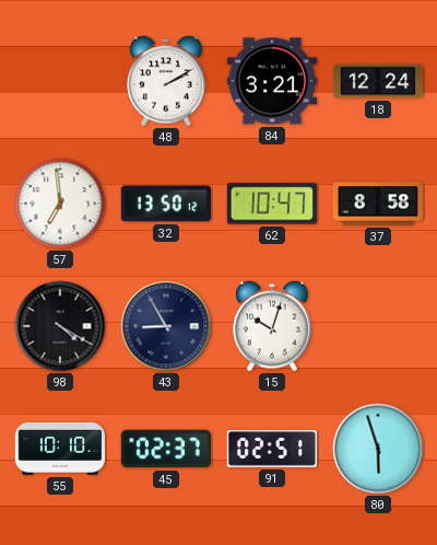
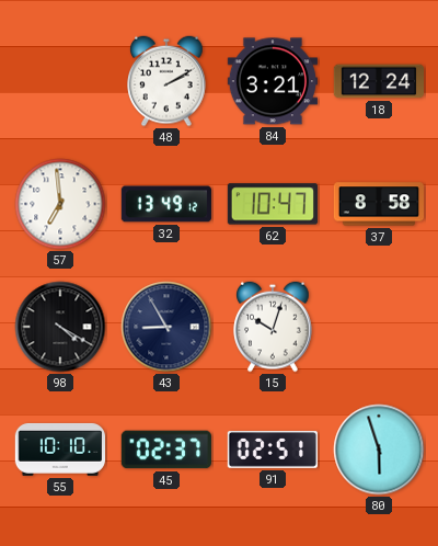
32: 13:50 -> 13:49 (165, 204)
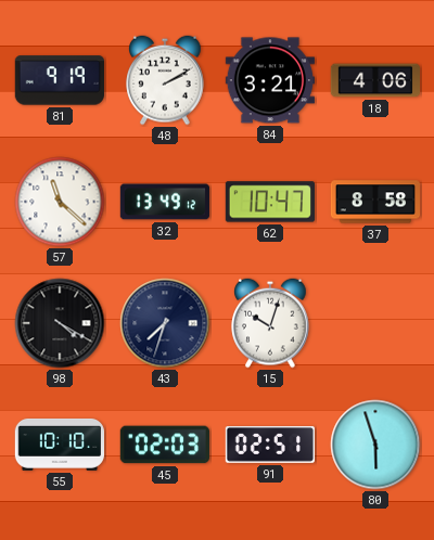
81: none -> 9:19 (60, 80)
18: 12:24 -> 4:06 (375, 80)
57: 6:59 -> 11:22 (60, 202)
43: 8:55 -> 7:33 (165, 323)
45: 02:37 -> 02:03 (165, 445)
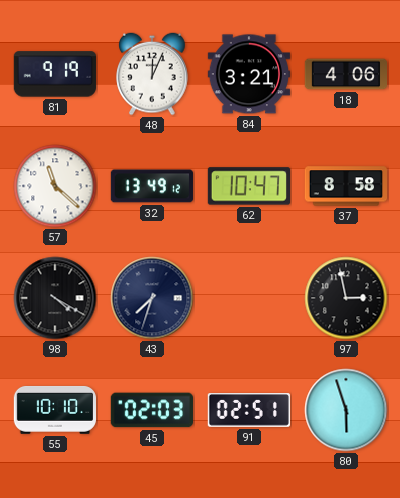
48: 2:10 -> 12:04 (152, 74)
15: 10:03 -> none (270, 323)
97: none -> 2:58 (346, 298)
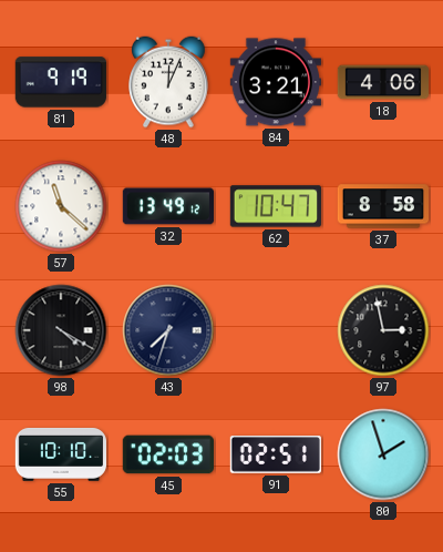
80: 5:57 -> 1:57 (383, 454)
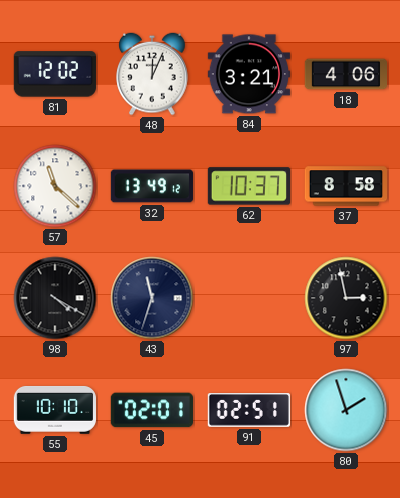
81: 9:19 -> 12:02 (55, 74)
62: 10:47 -> 10:37 (248, 186)
43: 7:33 -> 11:33 (152, 298)
45: 02:03 -> 02:01 (152, 410)
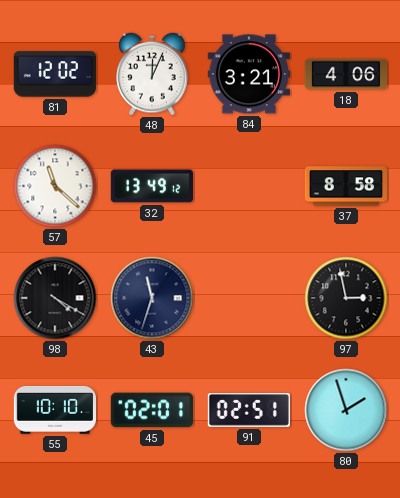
62: 10:37 -> none (248, 186)
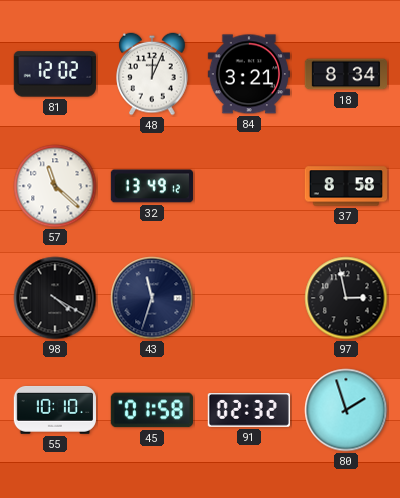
18: 4:06 -> 8:34 (346, 74)
45: 02:01 -> 01:58 (152, 410)
91: 02:51 -> 02:32 (249, 410)
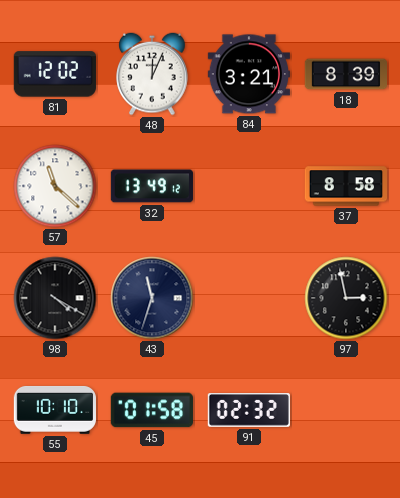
18: 8:34 -> 8:39 (346, 74)
80: 1:57 -> none (346, 410)
